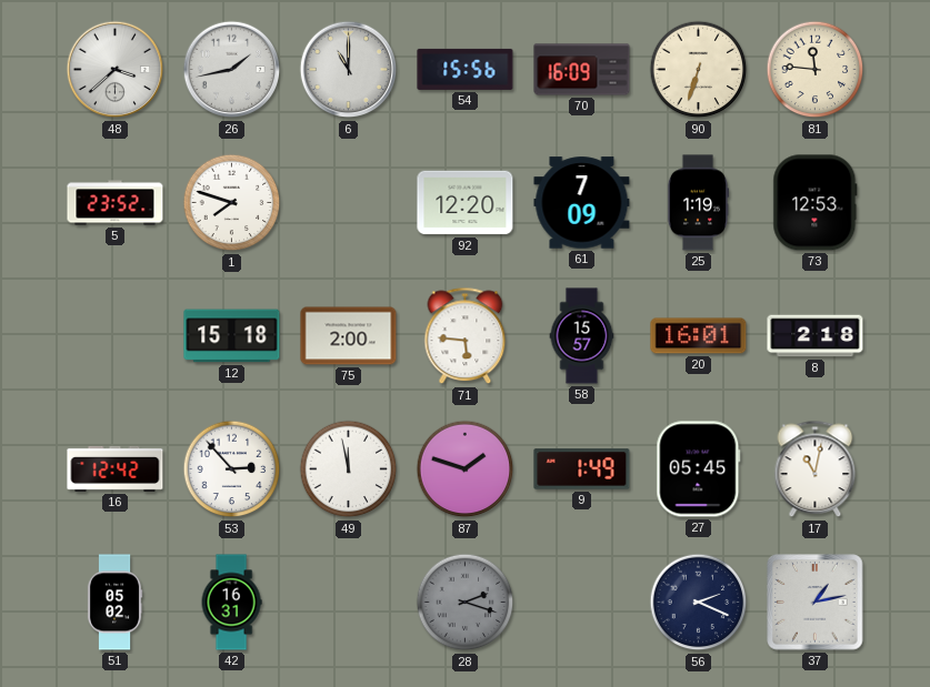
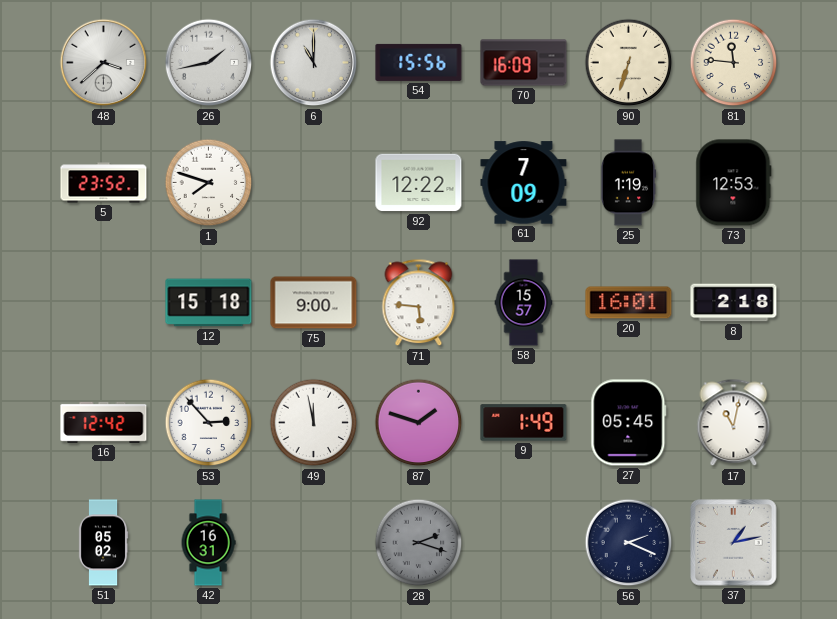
92: 12:20 -> 12:22 (419, 183)
75: 2:00 -> 9:00 (314, 303)
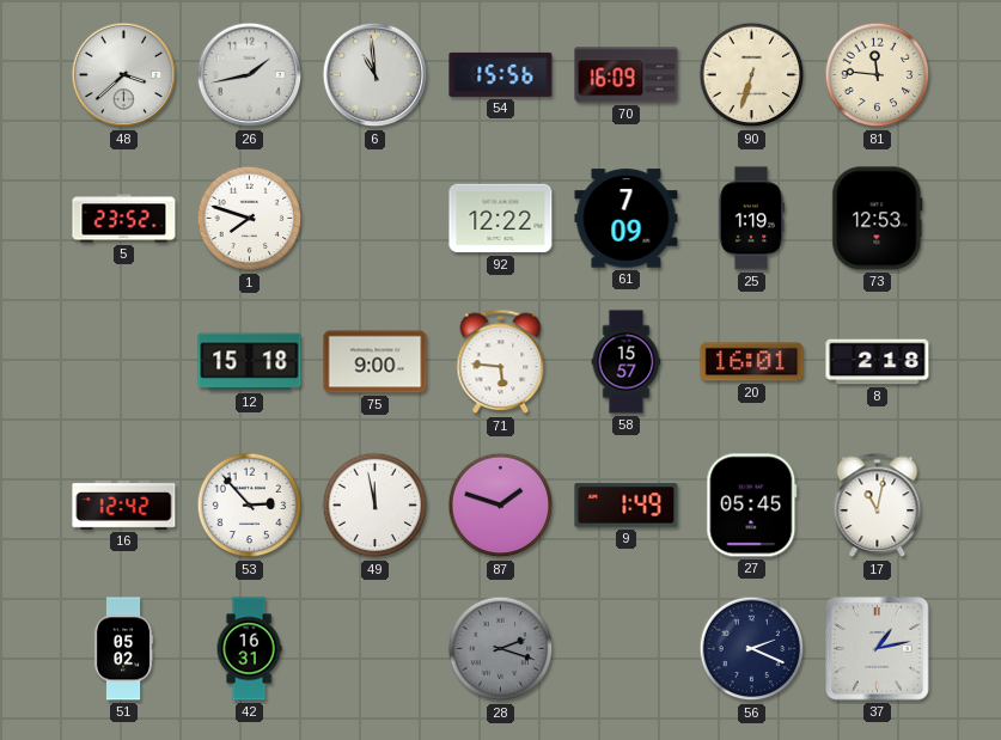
6: 11:00 -> 10:59 (376, 75)
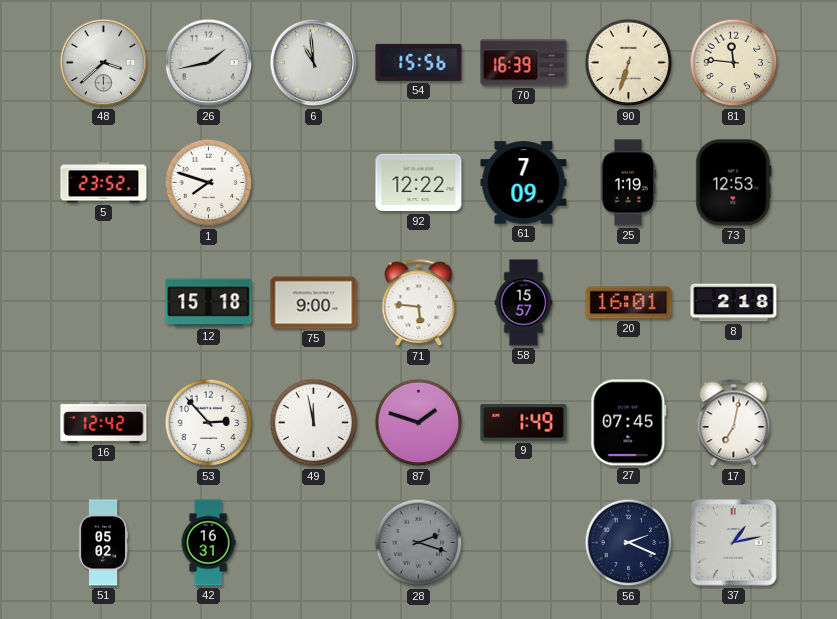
70: 16:09 -> 16:39 (524, 63)
27: 05:45 -> 07:45 (629, 423)
17: 11:02 -> 7:02 (734, 423)
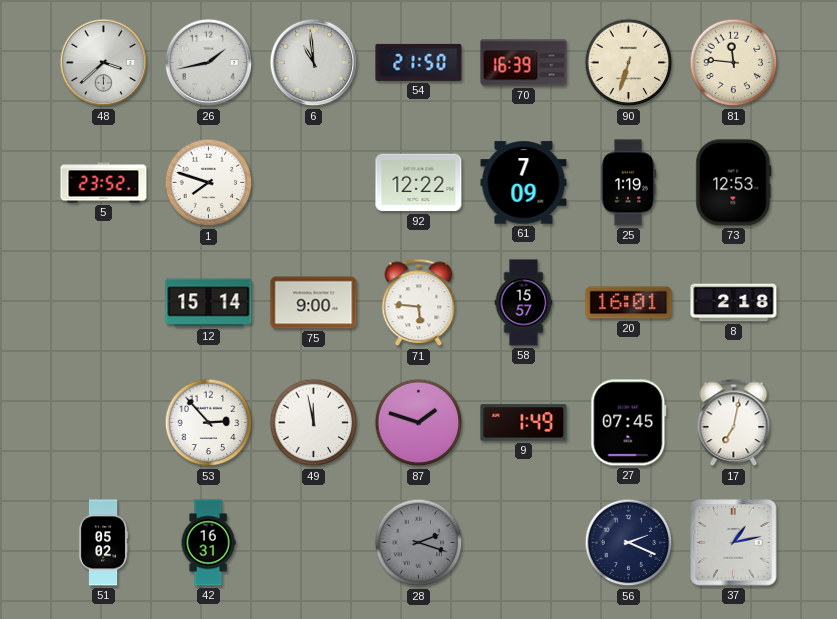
54: 15:56 -> 21:50 (419, 62)
12: 15:18 -> 15:14 (209, 303)
16: 12:42 -> none (104, 422)
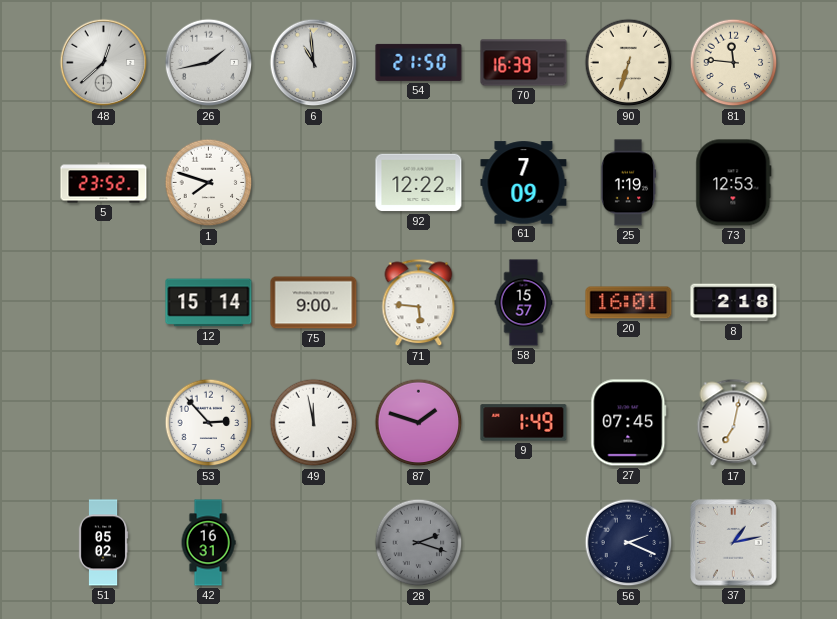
48: 3:38 -> 12:38 (104, 63)
